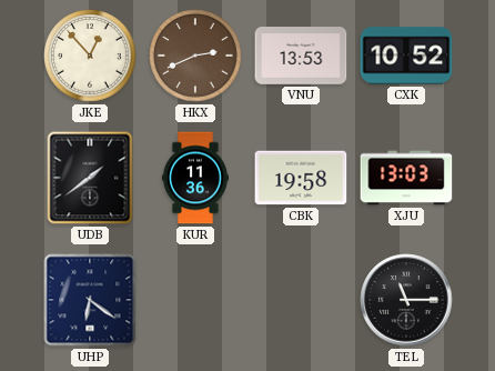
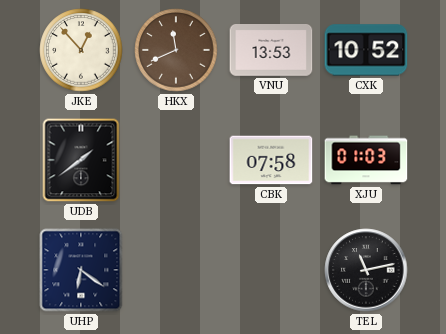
HKX: 2:41 -> 11:41 (176, 50)
KUR: 11:36 -> none (195, 178)
CBK: 19:58 -> 07:58 (271, 160)
XJU: 13:03 -> 01:03 (366, 160)
TEL: 11:15 -> 11:13 (366, 270)
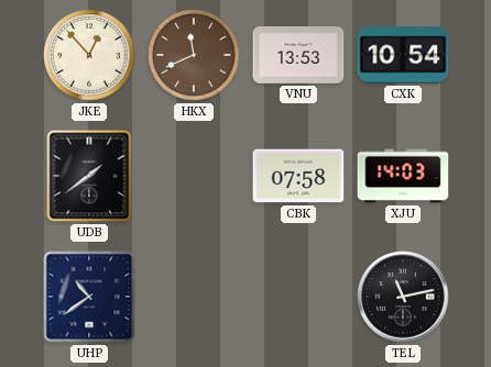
CXK: 10:52 -> 10:54 (403, 55)
XJU: 01:03 -> 14:03 (403, 176)
UHP: 6:21 -> 10:39 (89, 297)
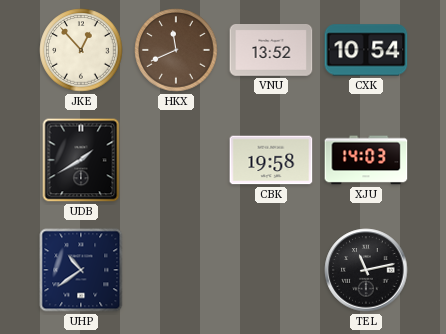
VNU: 13:53 -> 13:52 (271, 51)
UDB: 1:39 -> 1:40 (81, 160)
CBK: 07:58 -> 19:58 (271, 160)
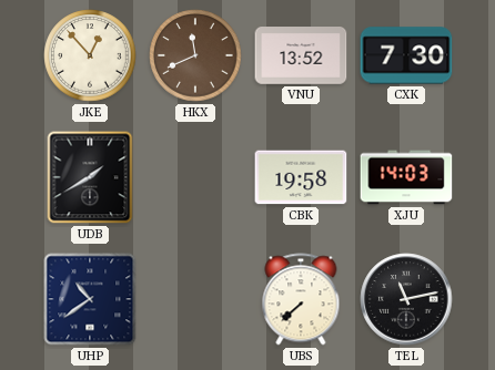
CXK: 10:54 -> 7:30 (406, 55)
UBS: none -> 7:38 (301, 299)
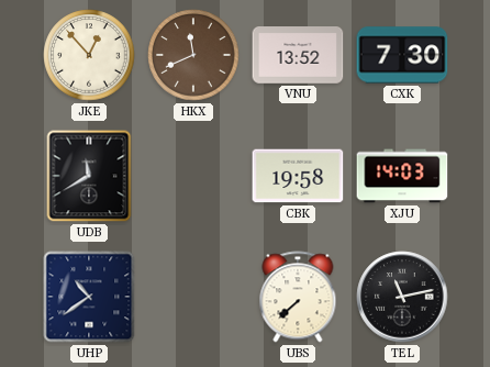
UDB: 1:40 -> 11:40 (89, 176)
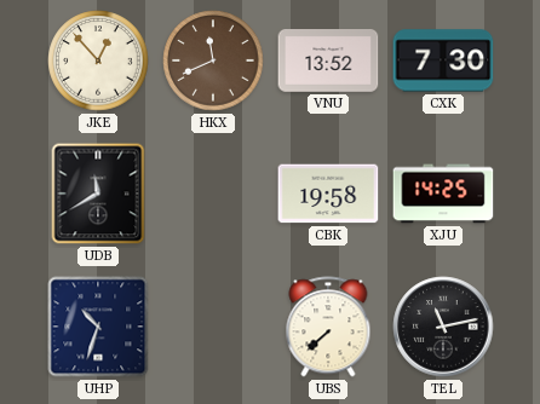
XJU: 14:03 -> 14:25 (443, 194)
UHP: 10:39 -> 10:33 (98, 327)
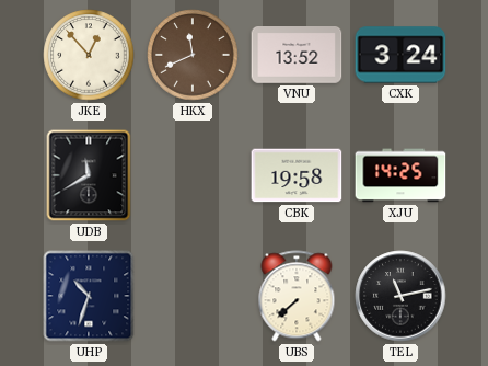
CXK: 7:30 -> 3:24 (400, 55)
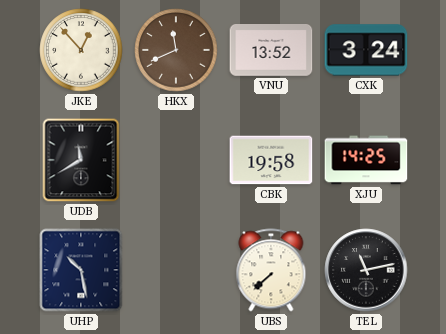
UHP: 10:33 -> 10:28 (81, 270)
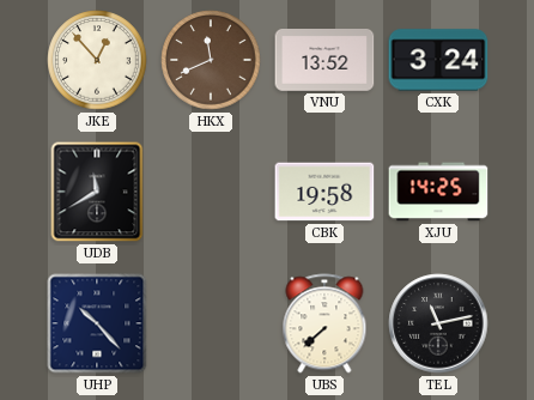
UHP: 10:28 -> 10:23 (97, 323)
